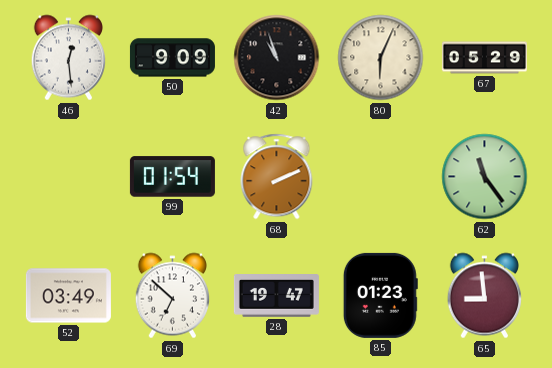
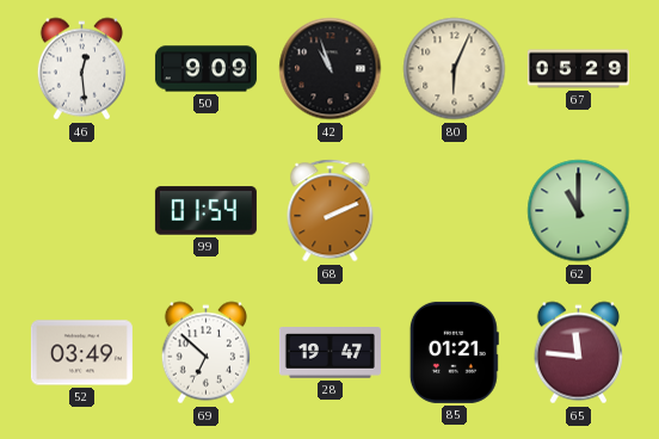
62: 11:24 -> 11:00 (579, 211)
85: 01:23 -> 01:21 (454, 352)
65: 8:59 -> 11:46 (578, 353)
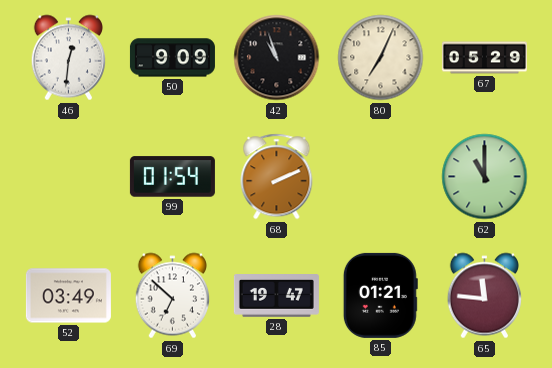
46: 12:29 -> 12:31 (68, 58)
80: 6:04 -> 7:04 (381, 58)
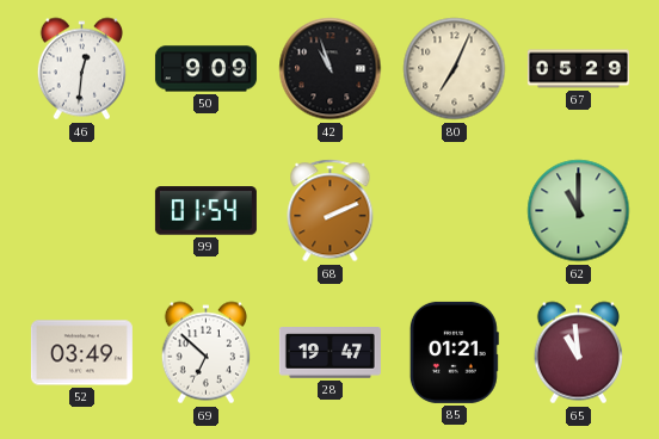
65: 11:46 -> 10:59 (578, 353)
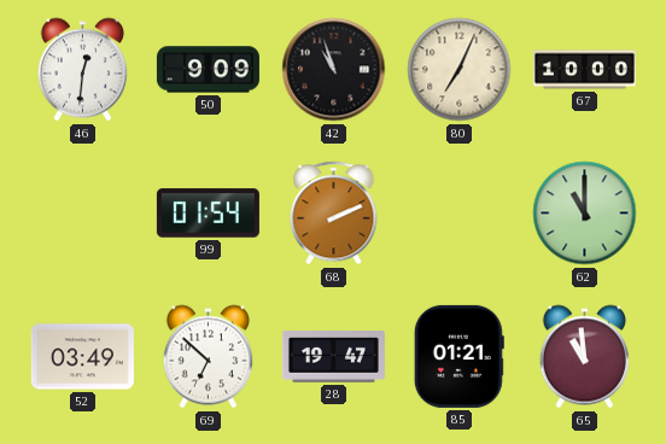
67: 05:29 -> 10:00 (584, 70)
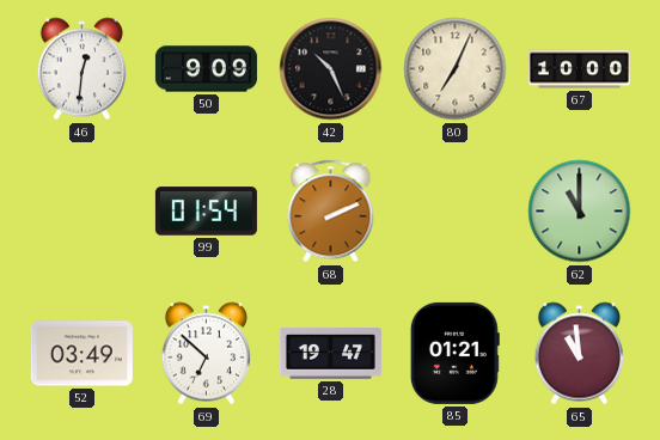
42: 10:57 -> 10:26 (331, 69)
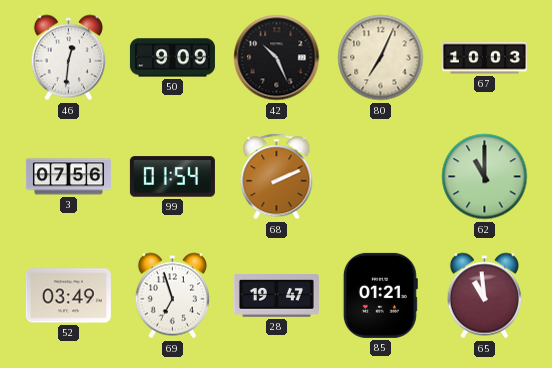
67: 10:00 -> 10:03 (484, 58)
3: none -> 07:56 (68, 177)
69: 6:52 -> 6:57 (172, 296)
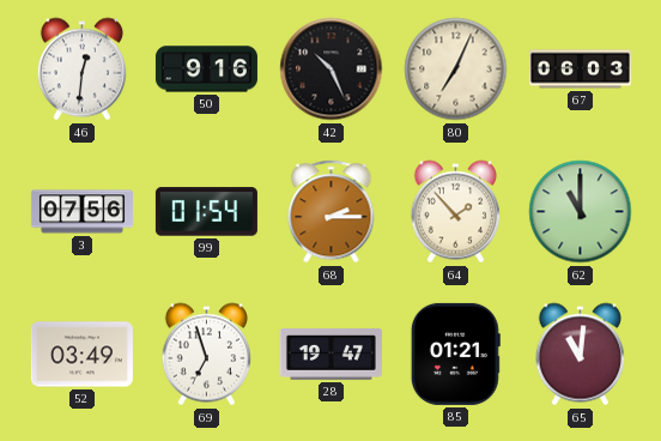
50: 9:09 -> 9:16 (206, 70)
67: 10:03 -> 06:03 (580, 70)
68: 2:11 -> 2:15 (332, 212)
64: none -> 1:53 (455, 212)
65: 10:59 -> 11:01 (580, 355)
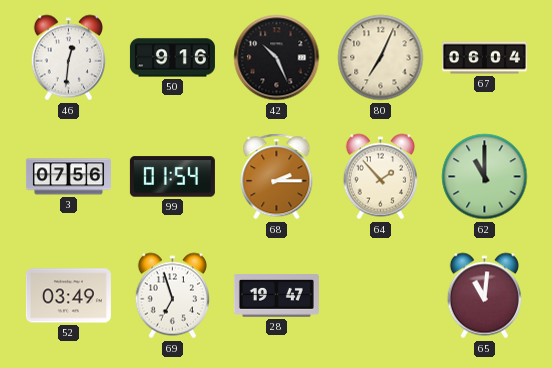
67: 06:03 -> 06:04 (484, 58)
85: 01:21 -> none (455, 354)
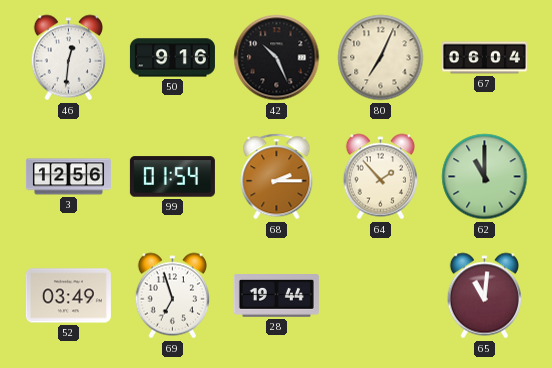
3: 07:56 -> 12:56 (68, 177)
28: 19:47 -> 19:44 (276, 296)
